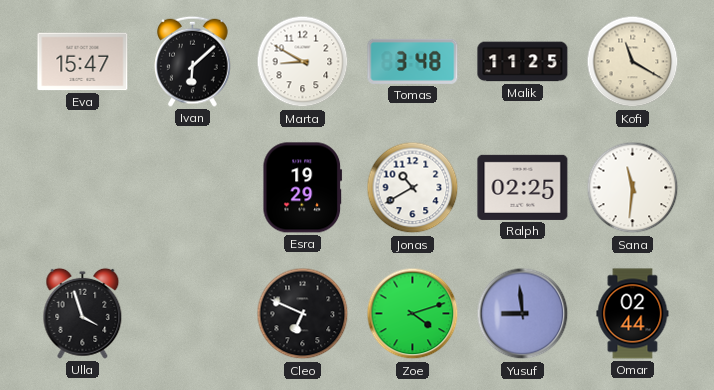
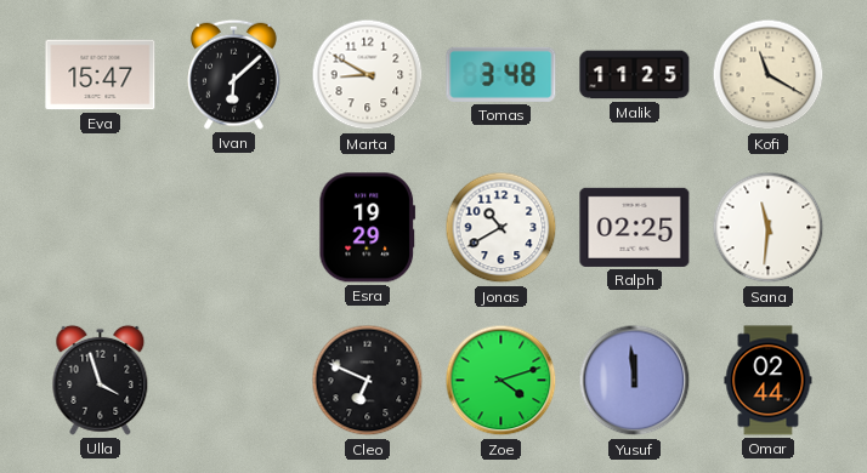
Yusuf: 8:59 -> 11:59 (635, 381)
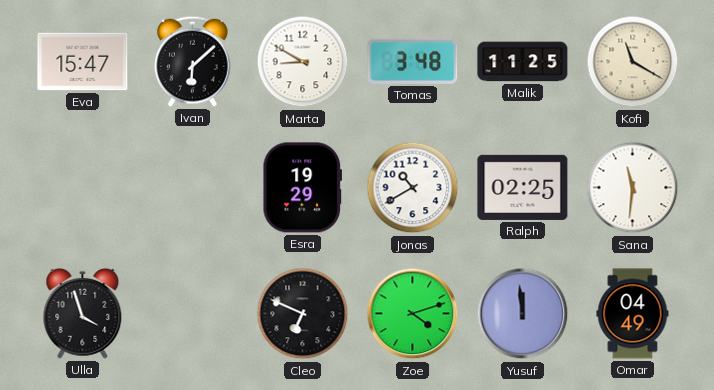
Omar: 02:44 -> 04:49 (633, 314)
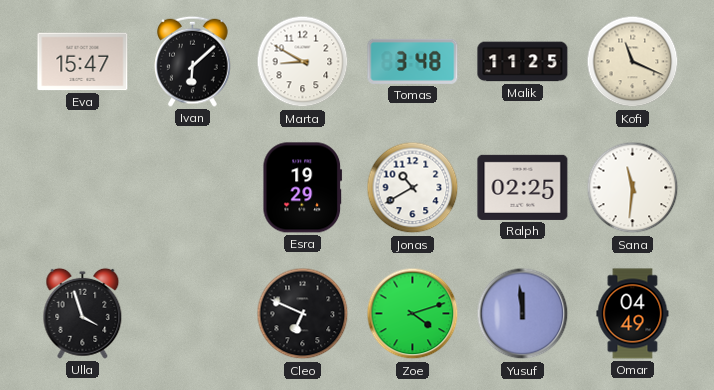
Kofi: 11:20 -> 11:19 (633, 62)
